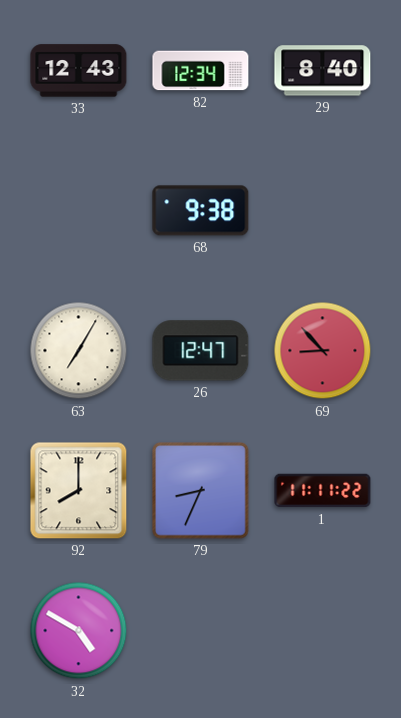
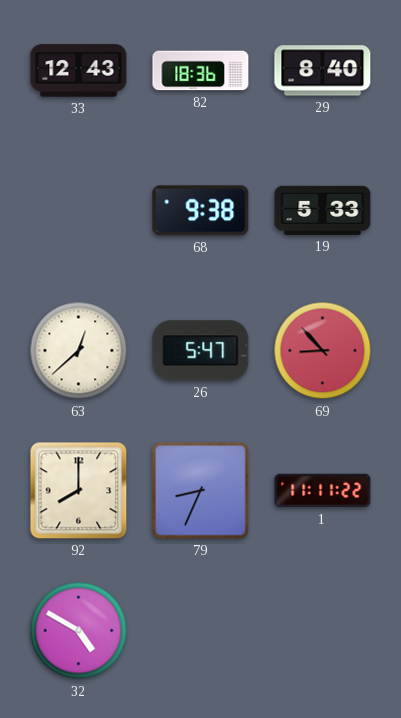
82: 12:34 -> 18:36 (201, 71)
19: none -> 5:33 (323, 210)
63: 7:05 -> 12:38 (79, 351)
26: 12:47 -> 5:47 (201, 351)
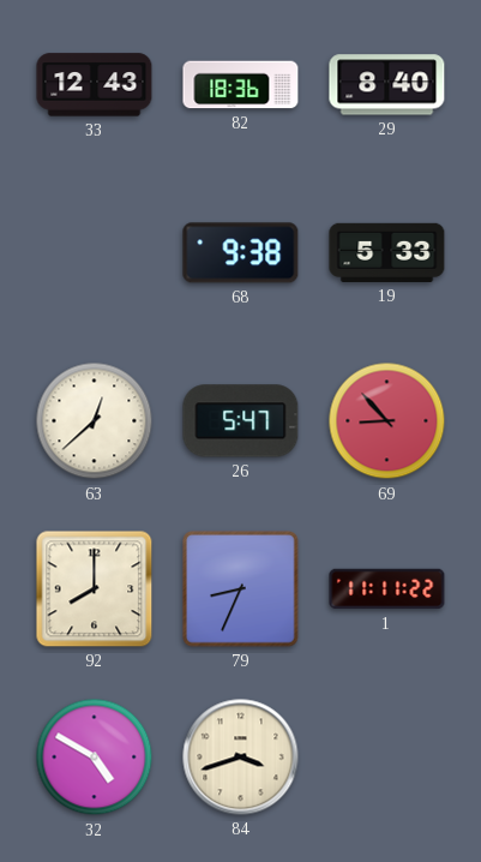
84: none -> 3:42 (241, 758)
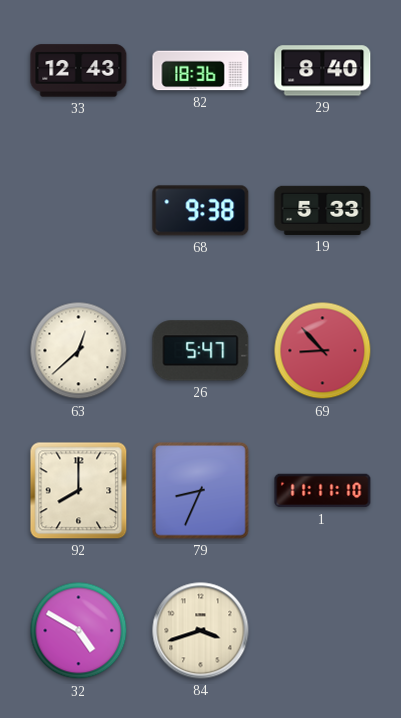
1: 11:11:22 -> 11:11:10 (323, 491)
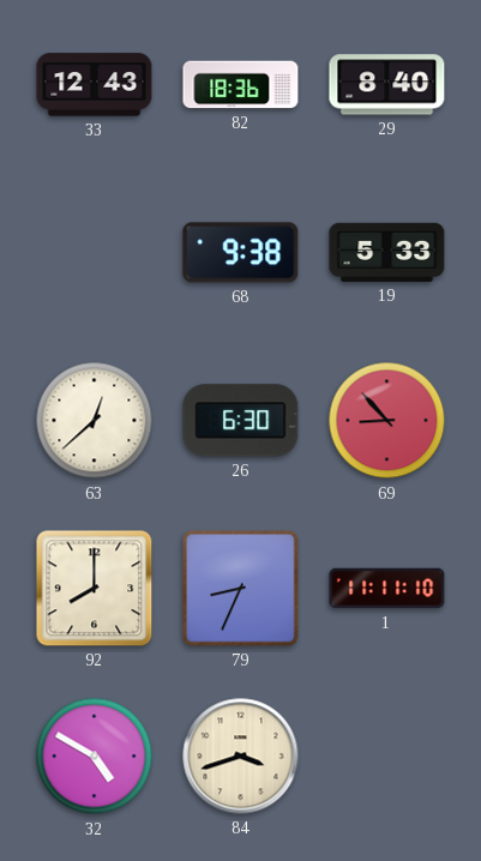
26: 5:47 -> 6:30 (241, 421)
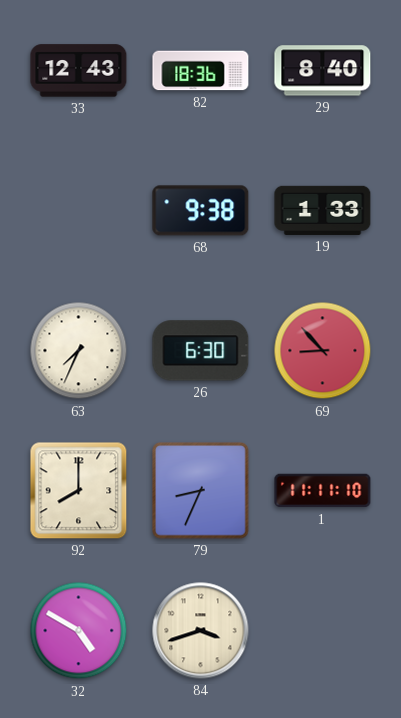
19: 5:33 -> 1:33 (323, 210)
63: 12:38 -> 7:34 (79, 351)
